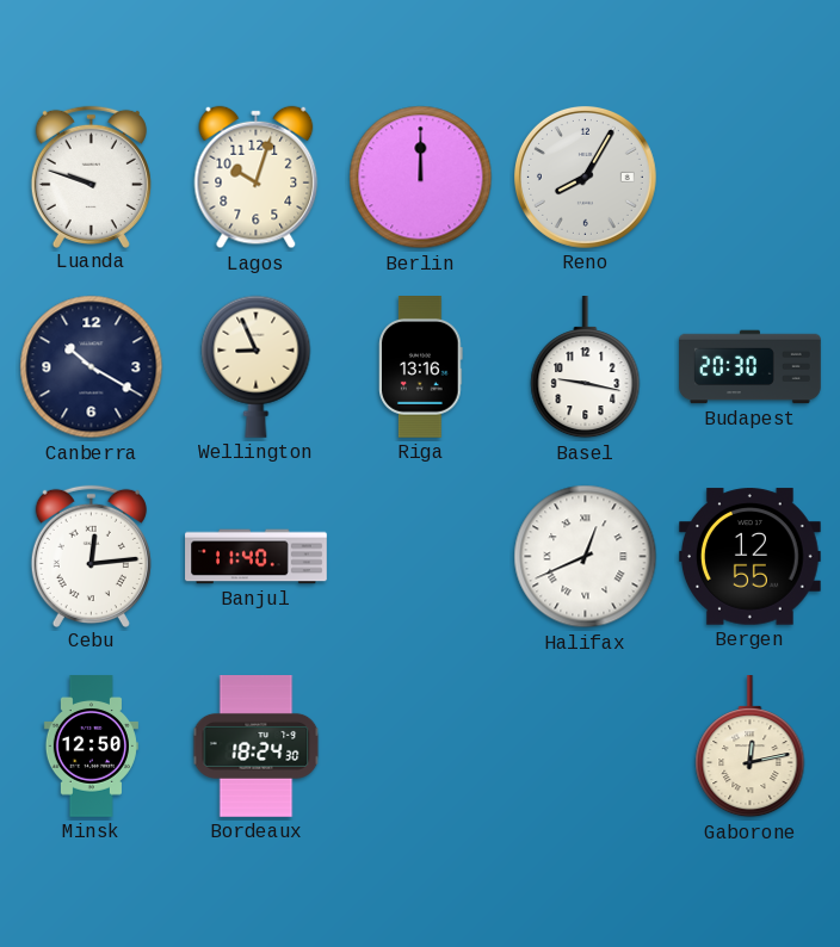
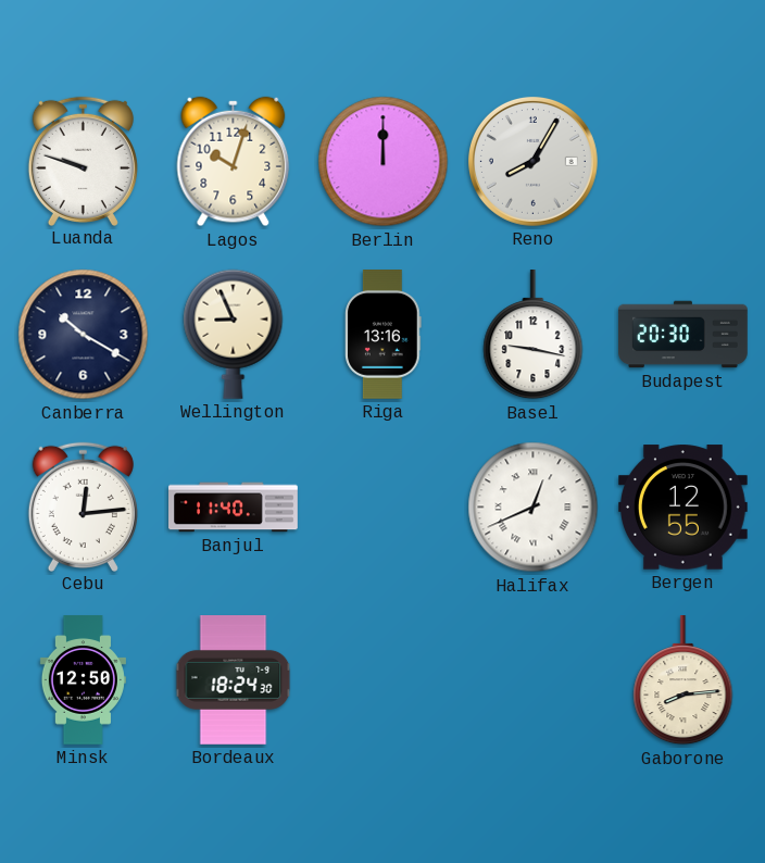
Gaborone: 12:13 -> 8:14 (684, 681)
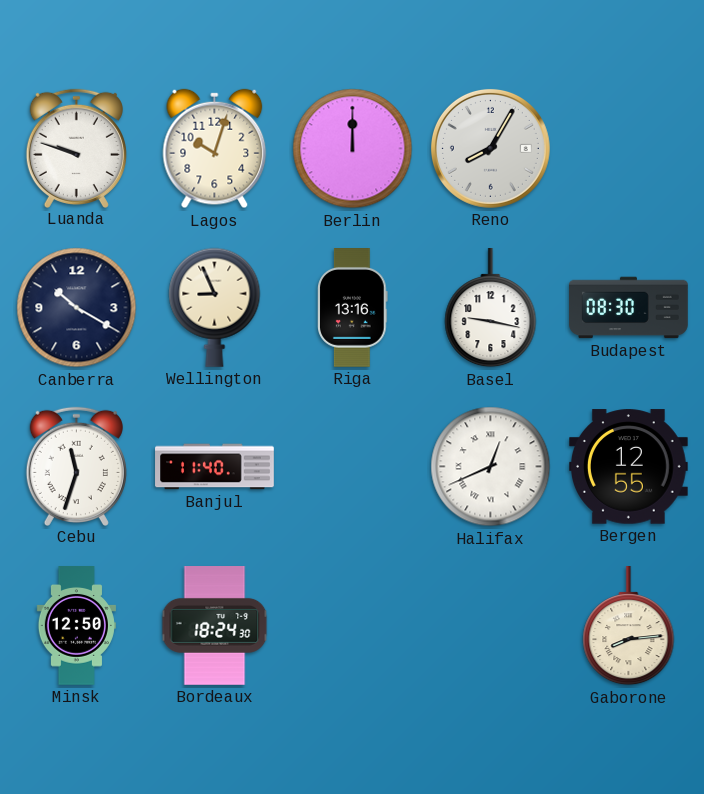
Budapest: 20:30 -> 08:30 (629, 308)
Cebu: 12:14 -> 11:33 (76, 466)
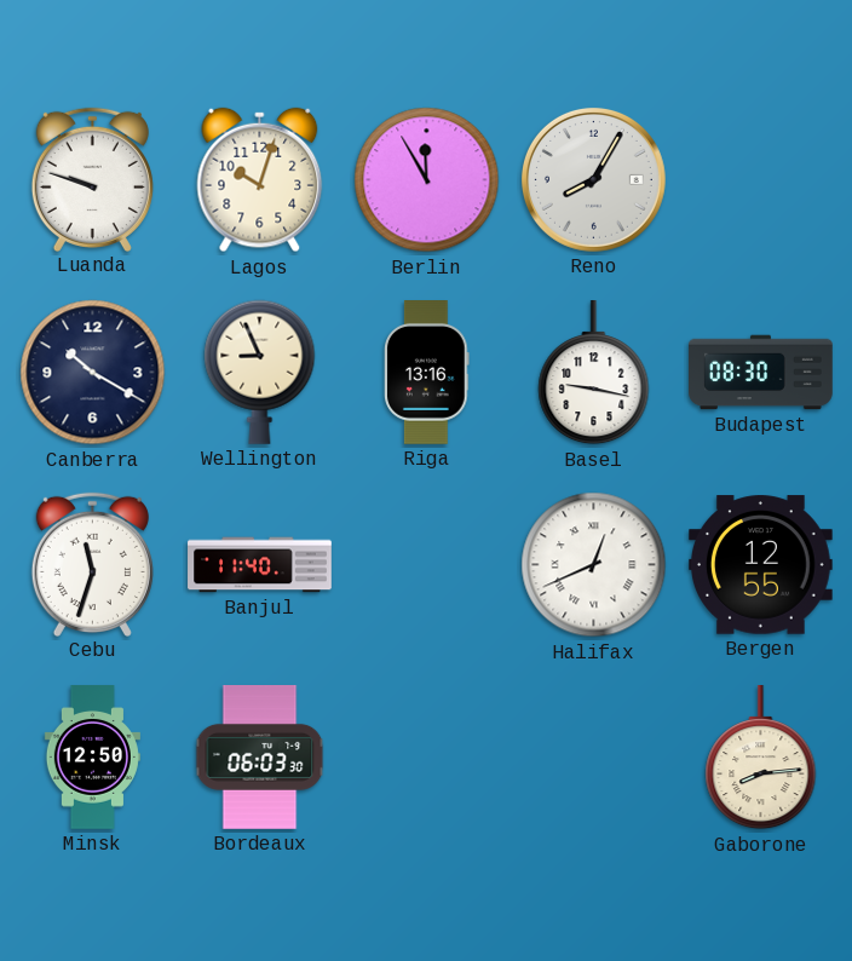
Berlin: 12:00 -> 11:55 (427, 180)
Bordeaux: 18:24 -> 06:03 (260, 758)
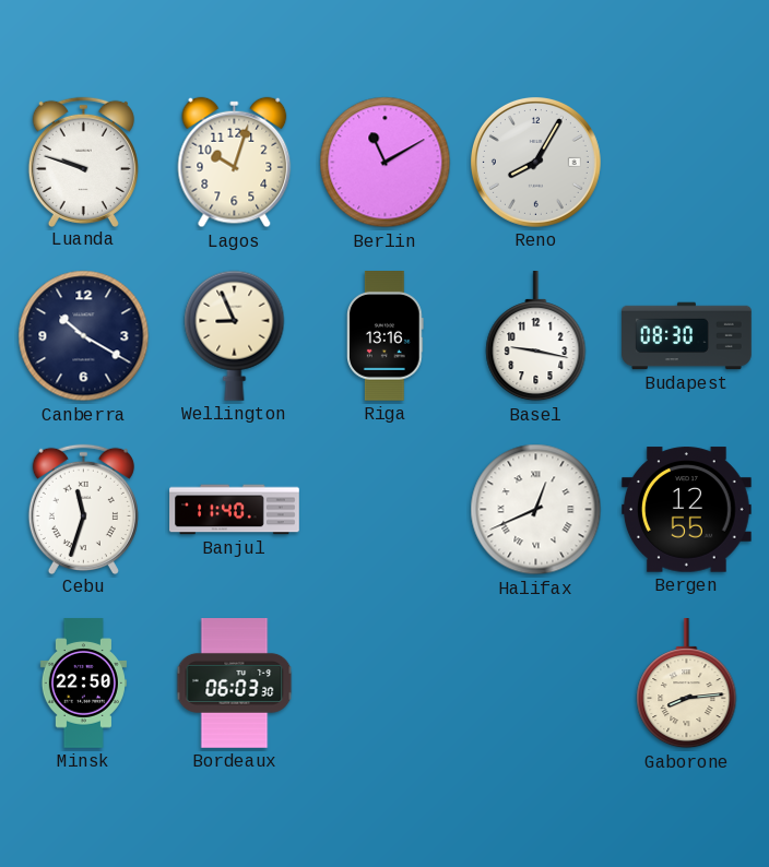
Berlin: 11:55 -> 11:10 (386, 163)
Minsk: 12:50 -> 22:50 (83, 684)
